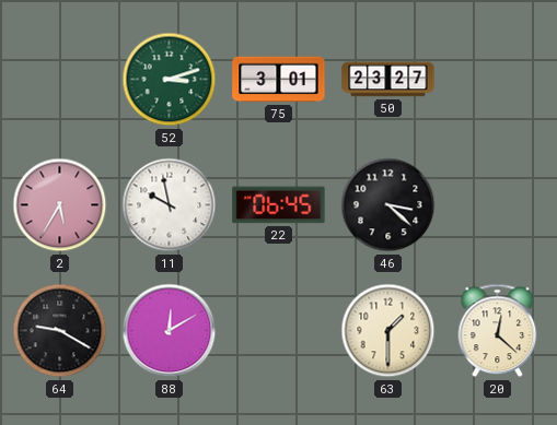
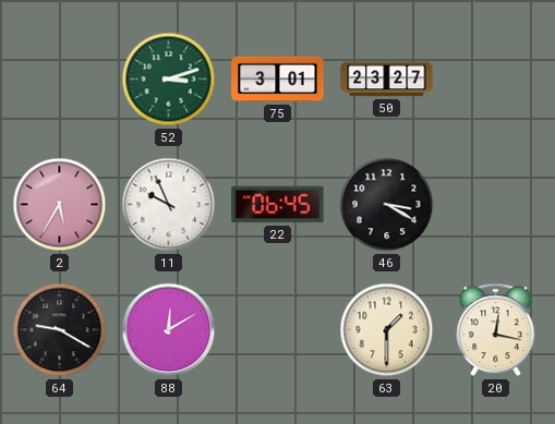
11: 9:58 -> 9:56 (169, 205)
46: 3:22 -> 3:20 (387, 205)
20: 12:22 -> 12:17 (496, 330)
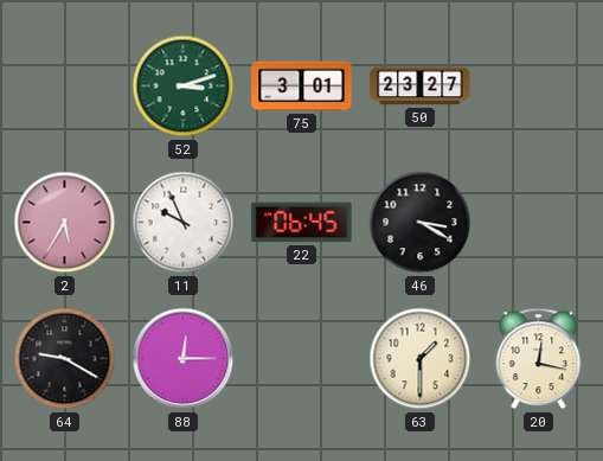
88: 12:10 -> 12:15 (184, 359)
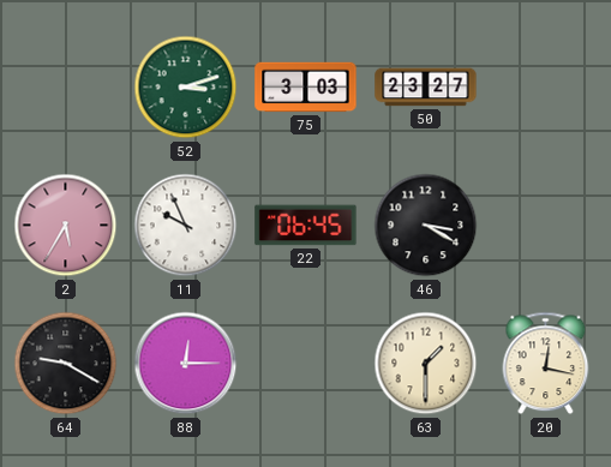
75: 3:01 -> 3:03 (306, 88)
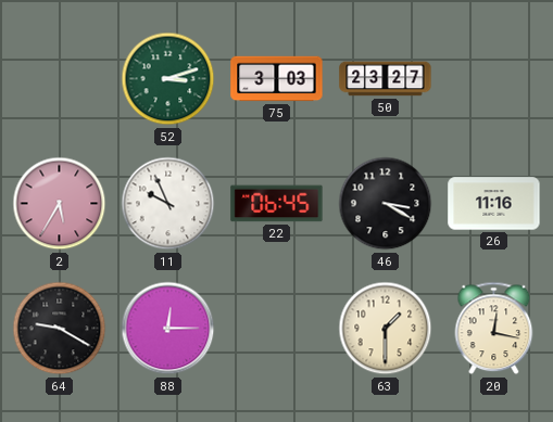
26: none -> 11:16 (494, 204)
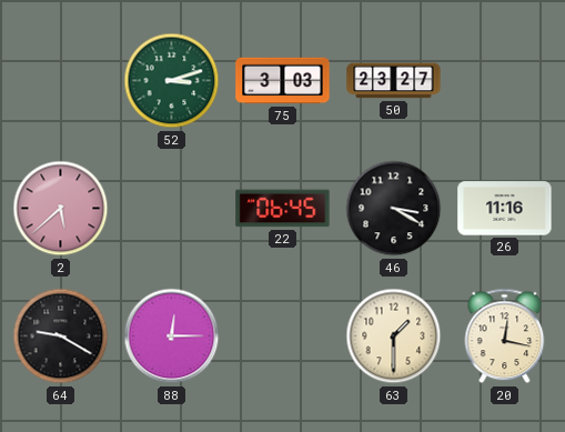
2: 5:35 -> 5:38 (61, 209)
11: 9:56 -> none (168, 204)
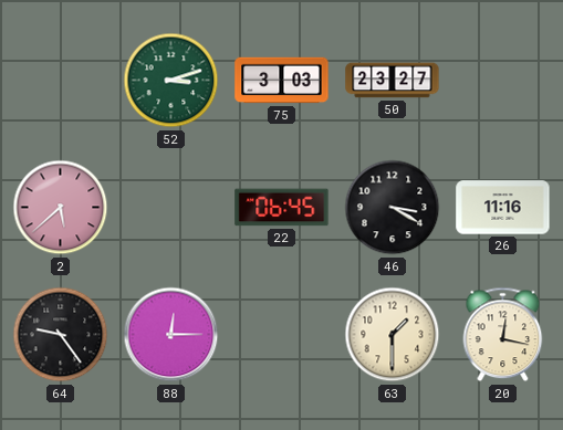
64: 9:20 -> 9:24 (61, 335)
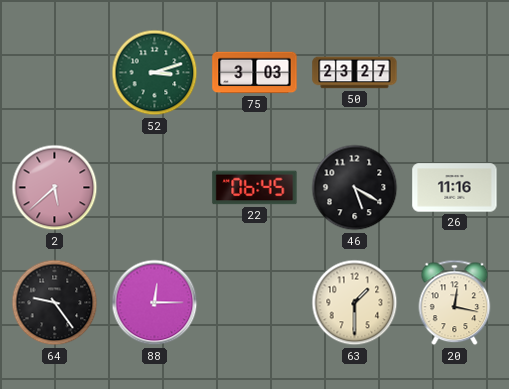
46: 3:20 -> 5:20 (355, 188)
